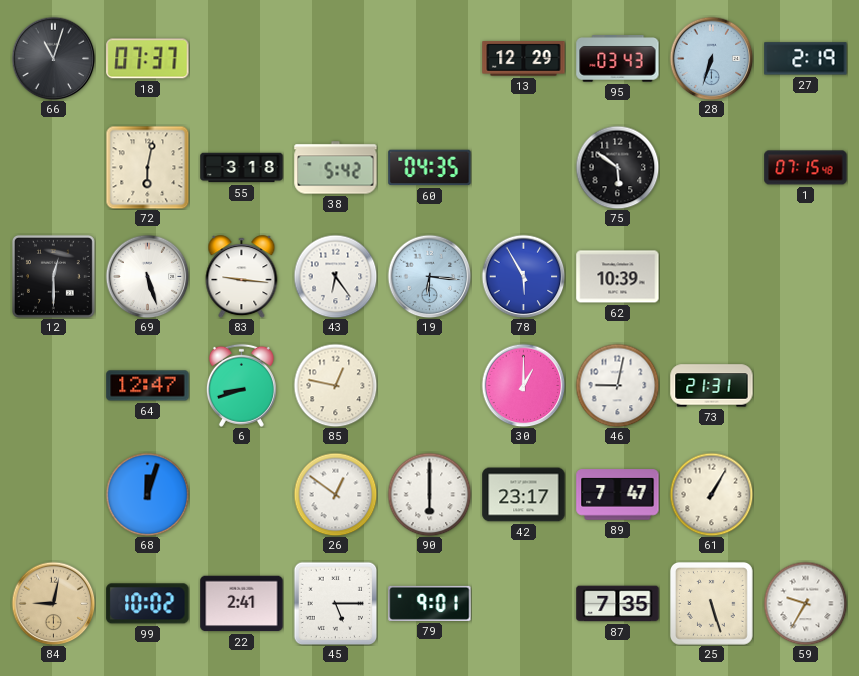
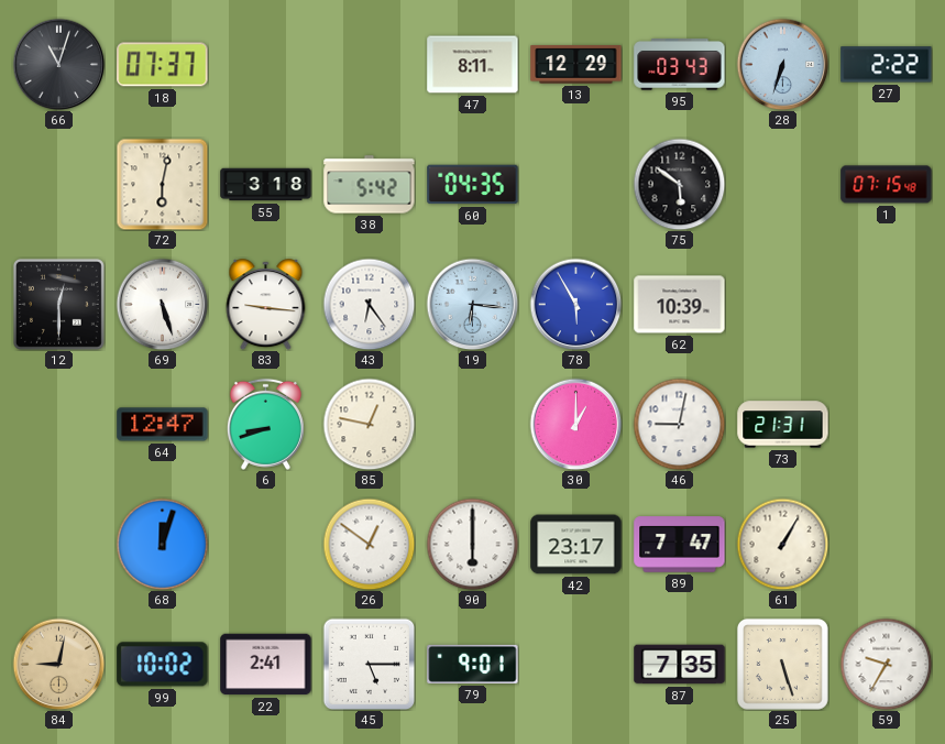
47: none -> 8:11 (473, 65)
27: 2:19 -> 2:22 (887, 65)
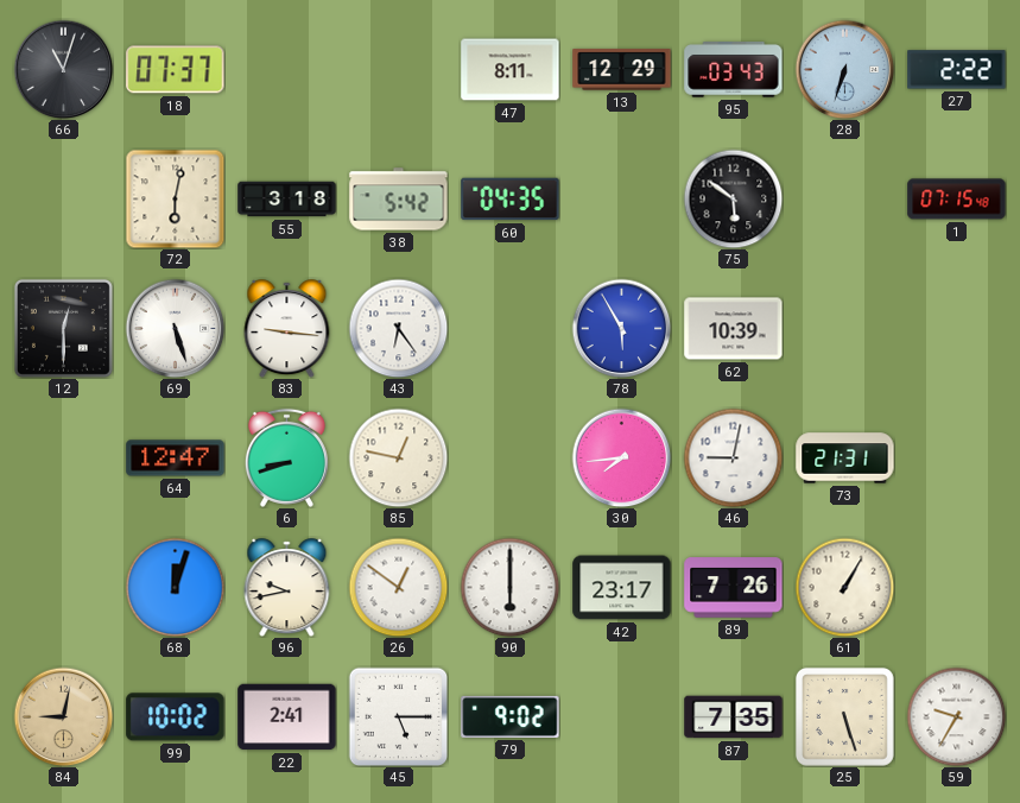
19: 6:16 -> none (472, 304)
30: 1:00 -> 7:44 (621, 457)
96: none -> 9:43 (287, 588)
89: 7:47 -> 7:26 (734, 588)
79: 9:01 -> 9:02 (511, 716)
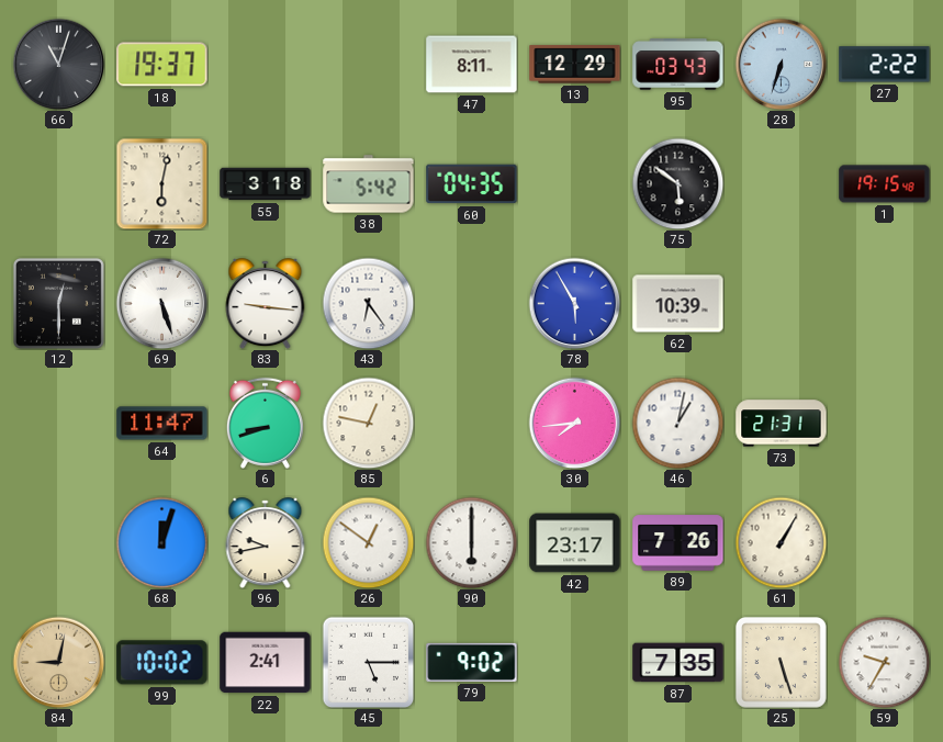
18: 07:37 -> 19:37 (162, 65)
1: 07:15 -> 19:15 (885, 184)
64: 12:47 -> 11:47 (162, 424)
46: 9:02 -> 1:02 (677, 423)
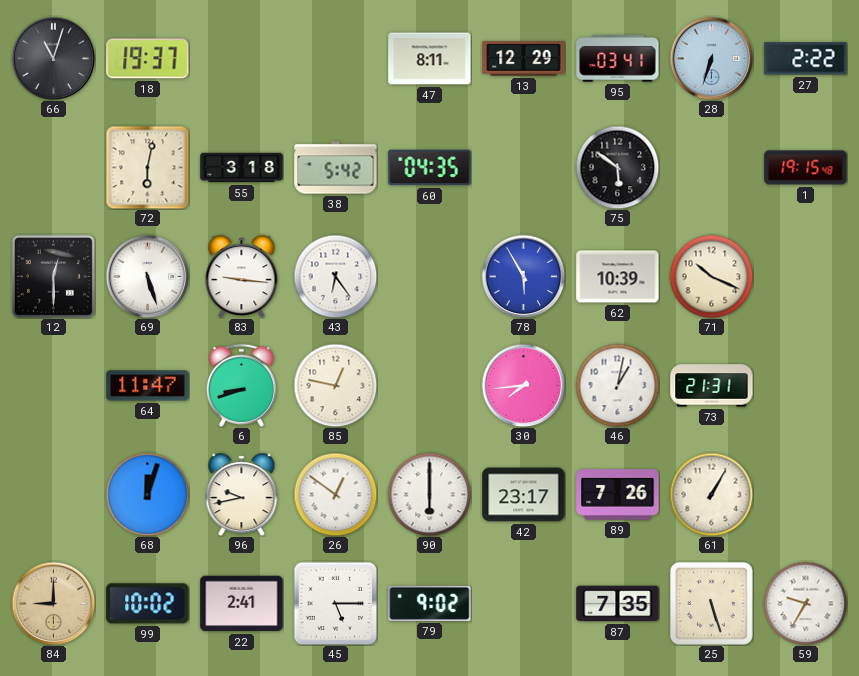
95: 03:43 -> 03:41 (618, 59)
71: none -> 10:19 (711, 276)
84: 9:02 -> 9:00 (53, 603)
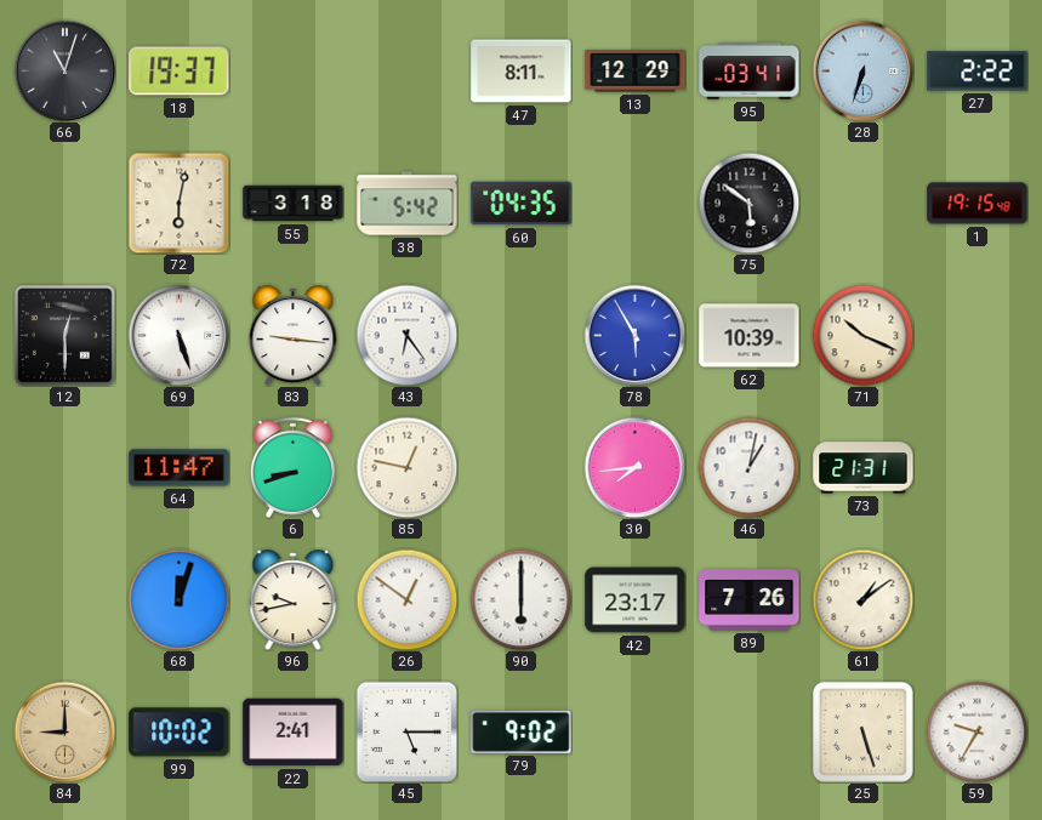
61: 1:05 -> 1:09 (862, 599)
87: 7:35 -> none (618, 604)
